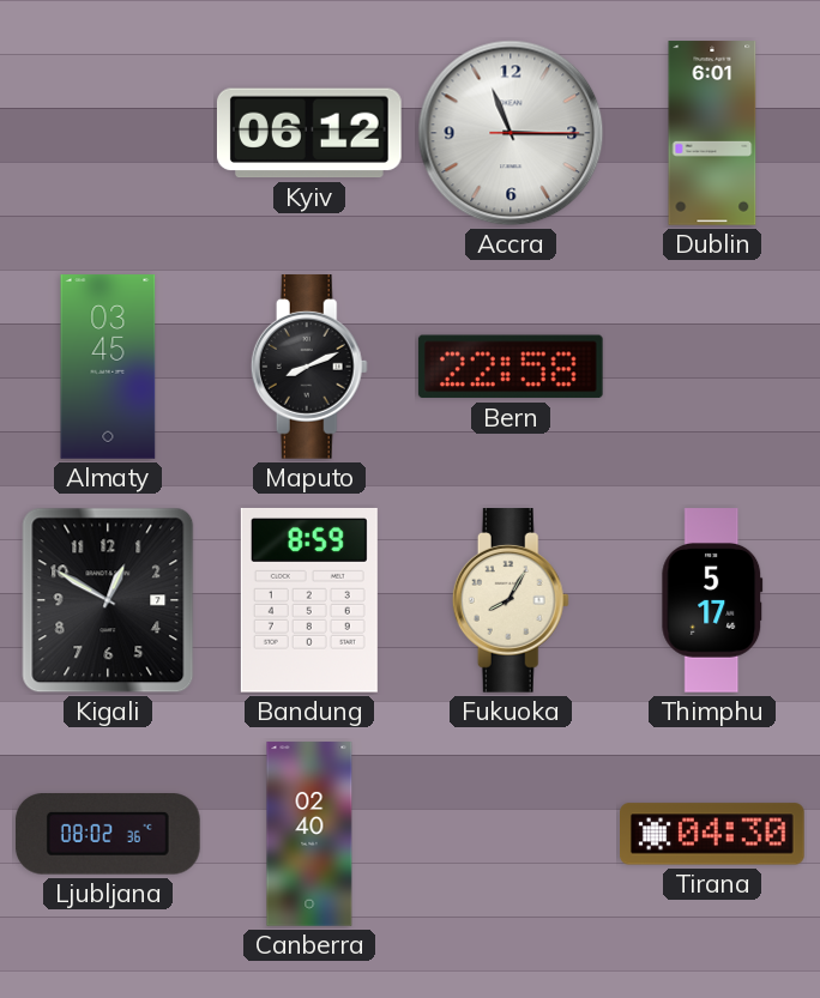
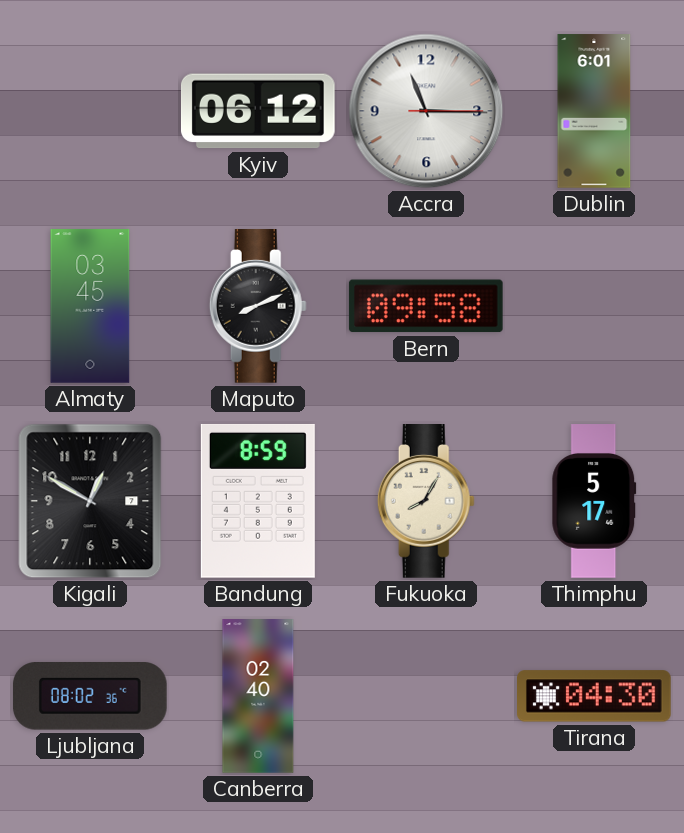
Bern: 22:58 -> 09:58 (426, 306)
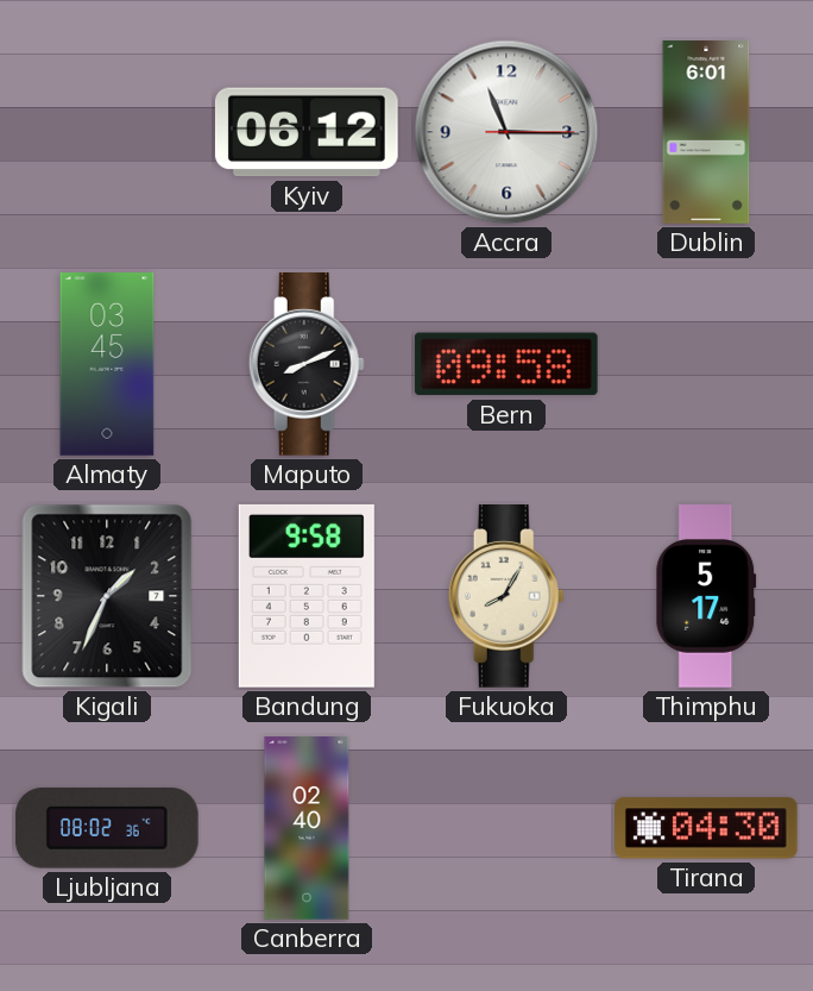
Kigali: 12:50 -> 1:34 (107, 596)
Bandung: 8:59 -> 9:58 (307, 596)
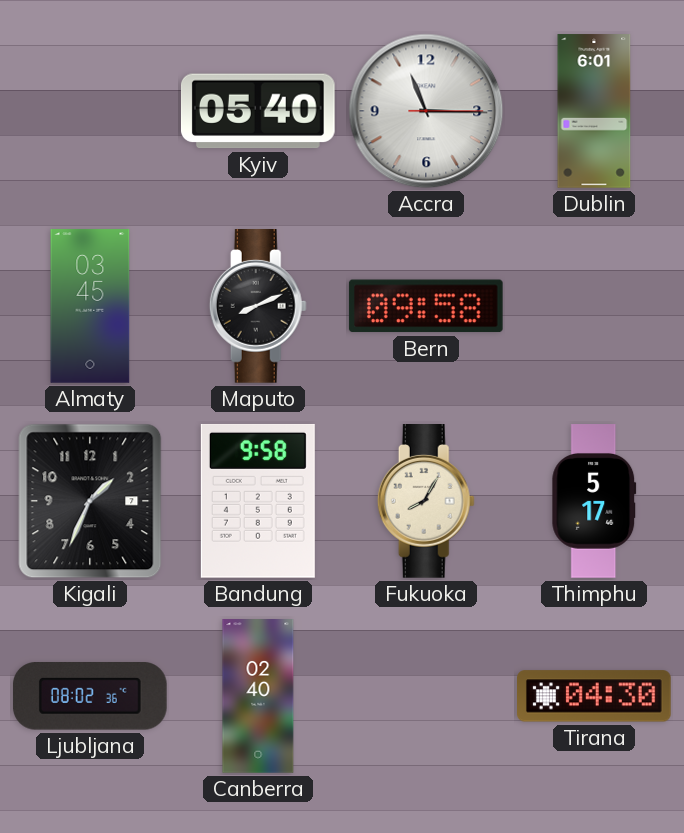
Kyiv: 06:12 -> 05:40 (258, 111)
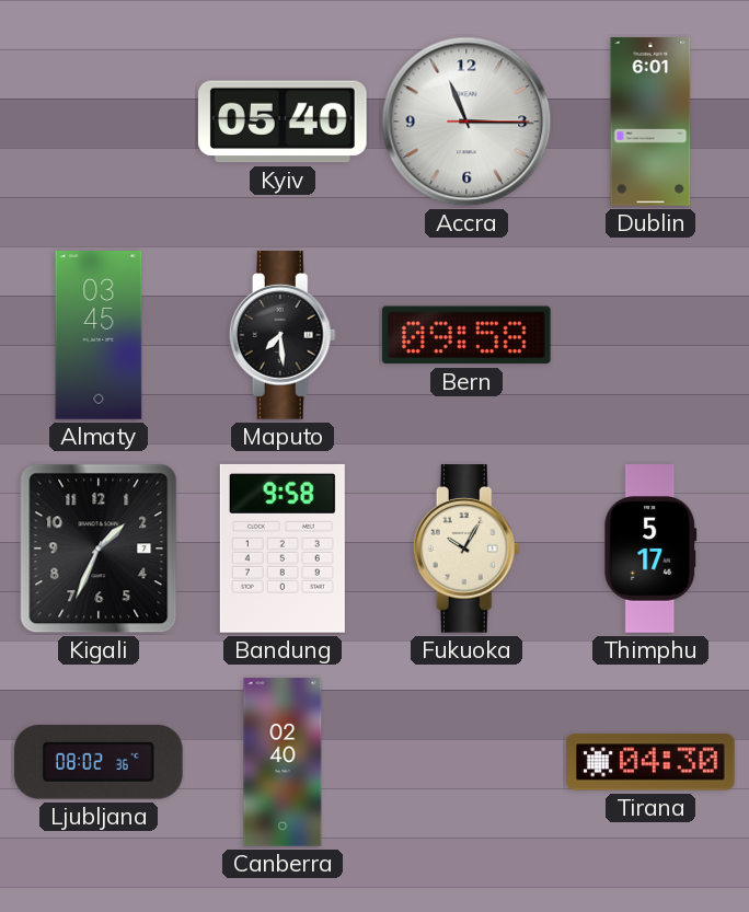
Maputo: 8:11 -> 7:29 (283, 336)
Fukuoka: 8:05 -> 10:05 (466, 550)
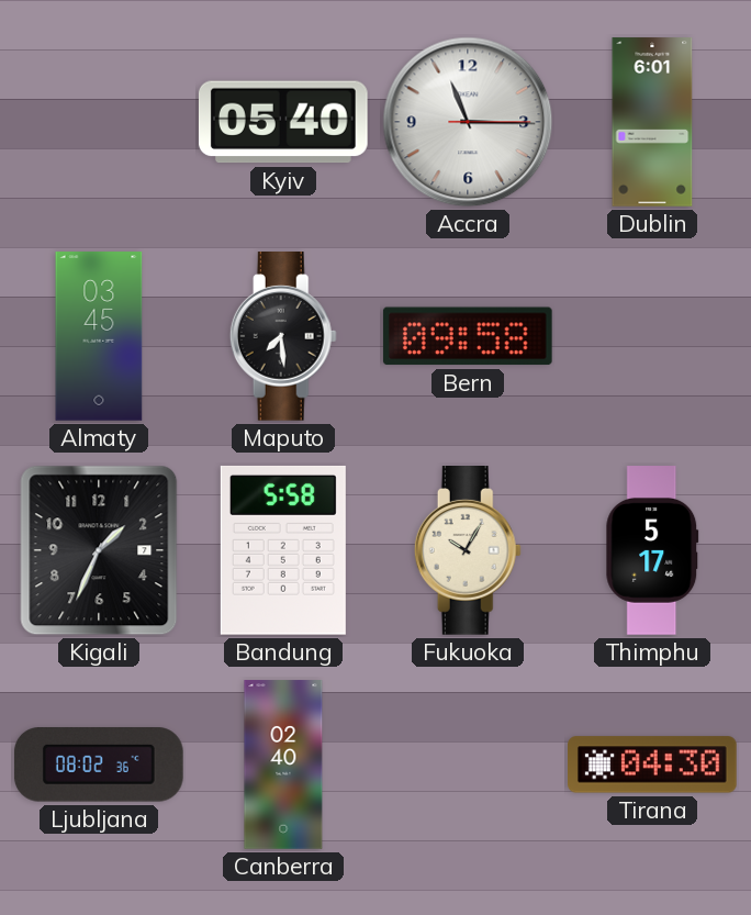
Bandung: 9:58 -> 5:58 (283, 550)
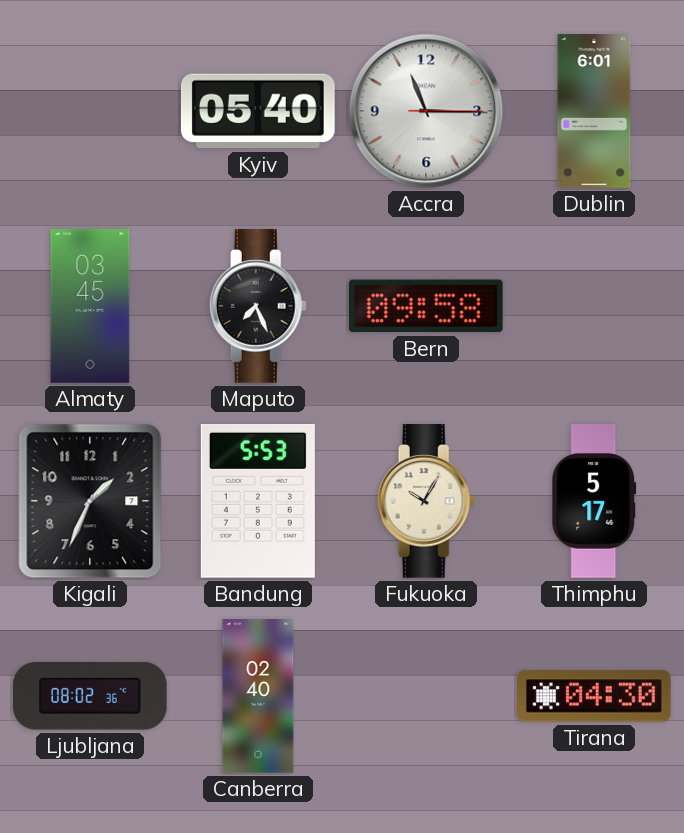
Maputo: 7:29 -> 7:26 (258, 307)
Bandung: 5:58 -> 5:53 (258, 501)
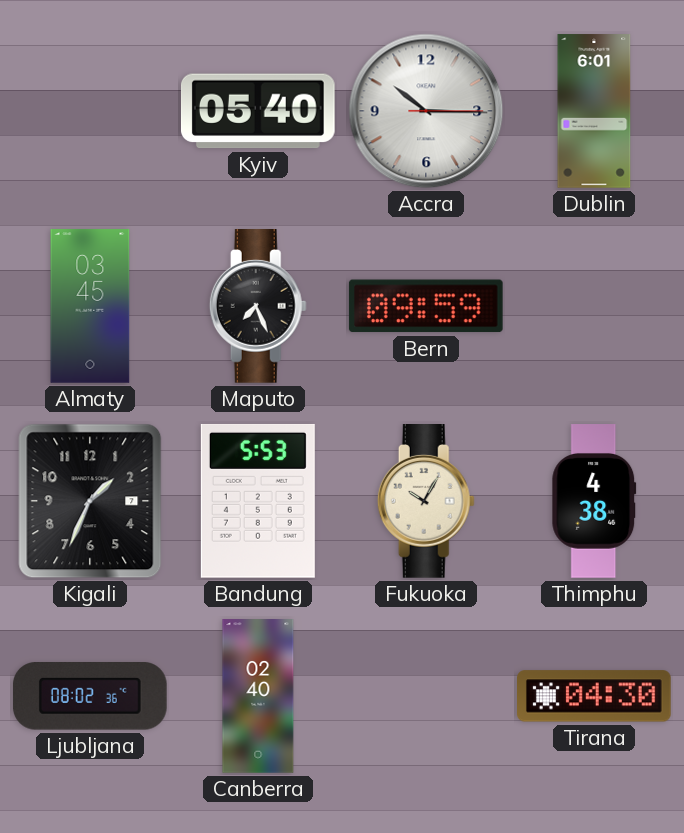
Accra: 11:15 -> 10:15 (426, 111)
Bern: 09:58 -> 09:59 (426, 306)
Thimphu: 5:17 -> 4:38 (594, 501)
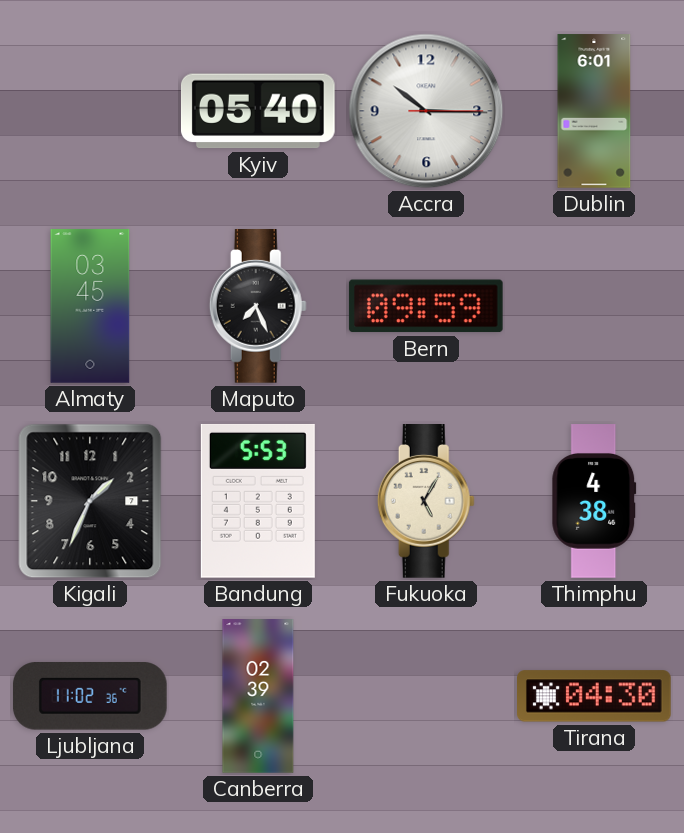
Fukuoka: 10:05 -> 5:05 (426, 502)
Ljubljana: 08:02 -> 11:02 (90, 696)
Canberra: 02:40 -> 02:39 (258, 696)
